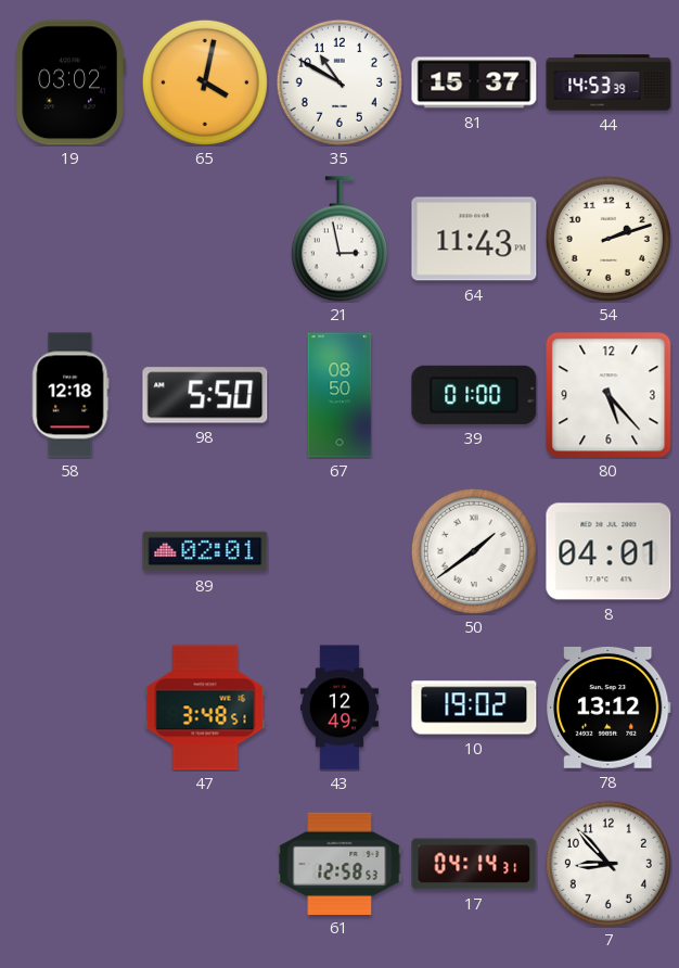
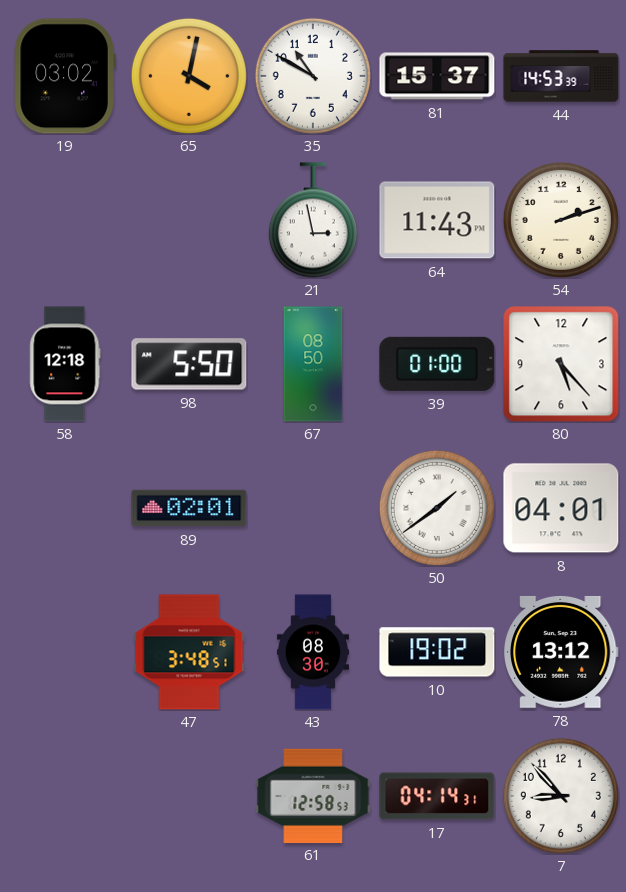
43: 12:49 -> 08:30 (313, 652)
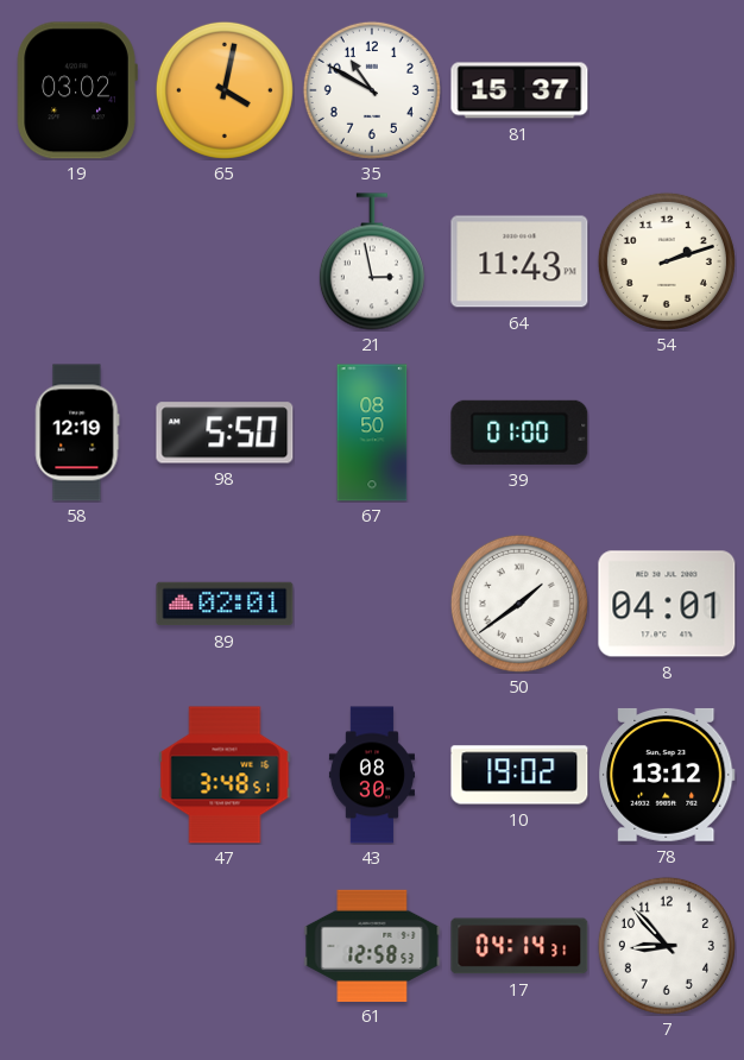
44: 14:53 -> none (561, 76)
58: 12:18 -> 12:19 (77, 433)
80: 5:23 -> none (561, 364)
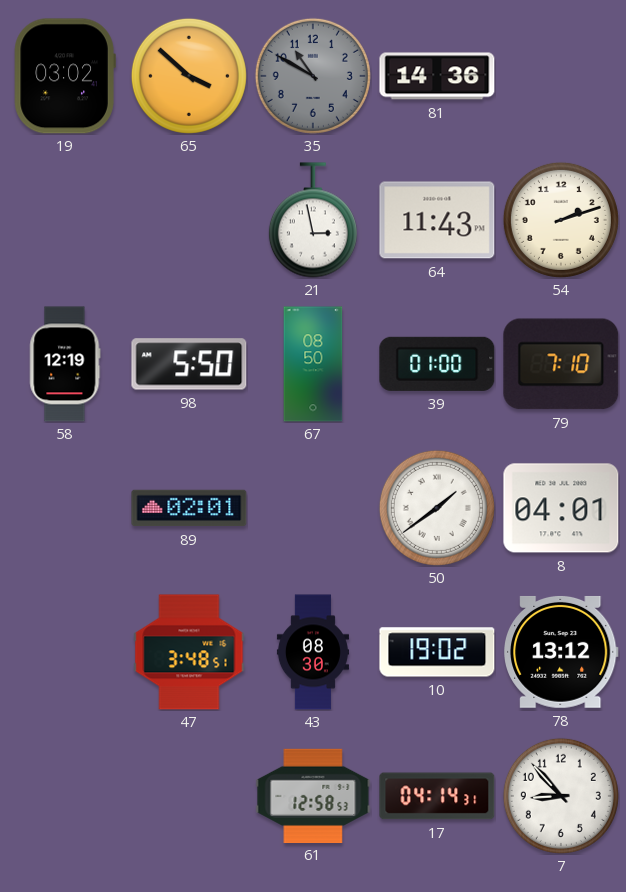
65: 4:02 -> 3:52 (189, 76)
35 dial: white -> grey (313, 76)
81: 15:37 -> 14:36 (437, 76)
79: none -> 7:10 (561, 364)
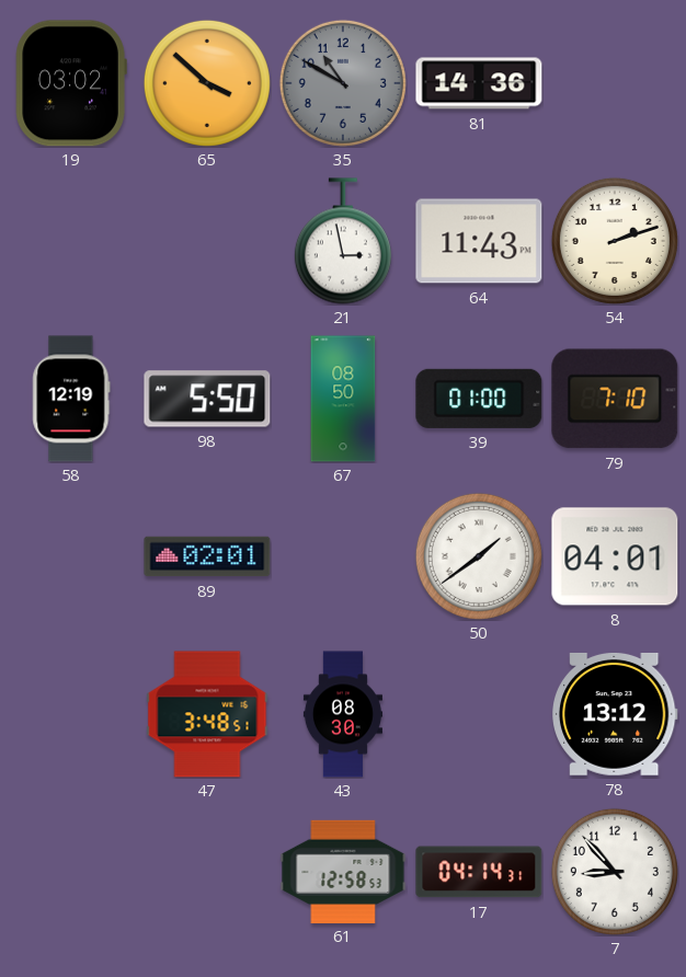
10: 19:02 -> none (437, 652)
